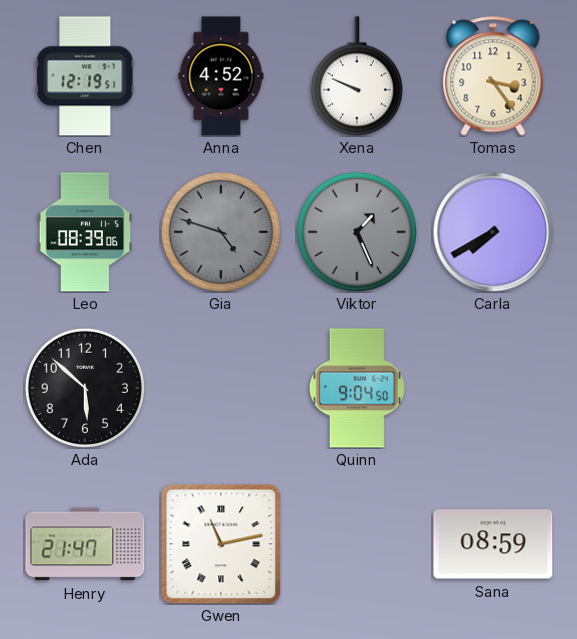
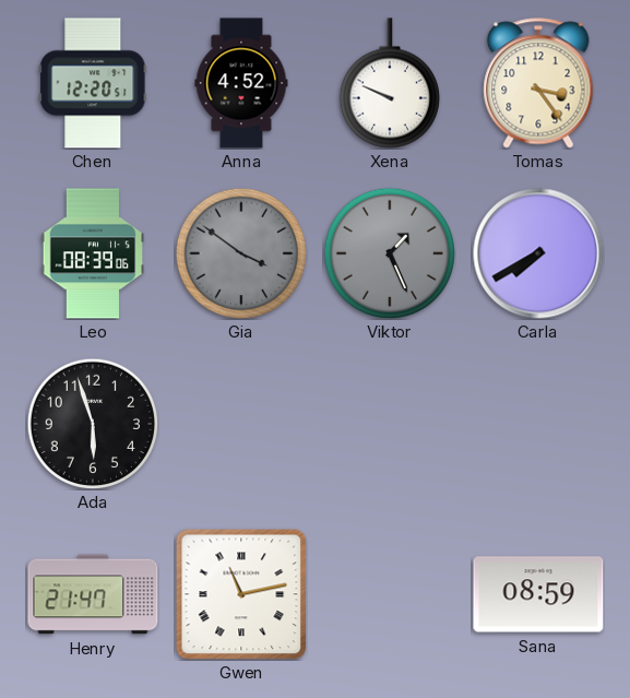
Chen: 12:19 -> 12:20 (93, 83)
Gia: 4:48 -> 3:51 (240, 252)
Ada: 5:52 -> 5:57 (92, 423)
Quinn: 9:04 -> none (357, 388)
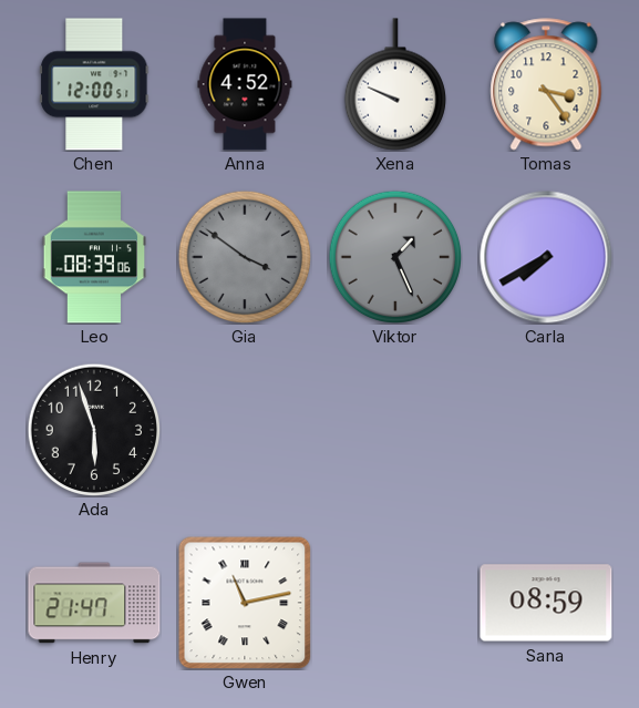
Chen: 12:20 -> 12:00 (94, 84)
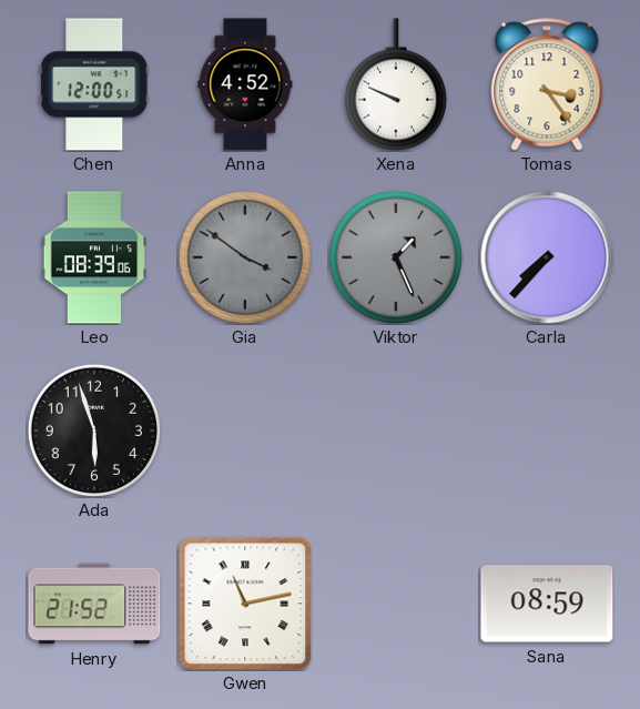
Carla: 7:40 -> 7:37 (547, 257)
Henry: 21:47 -> 21:52 (94, 604)
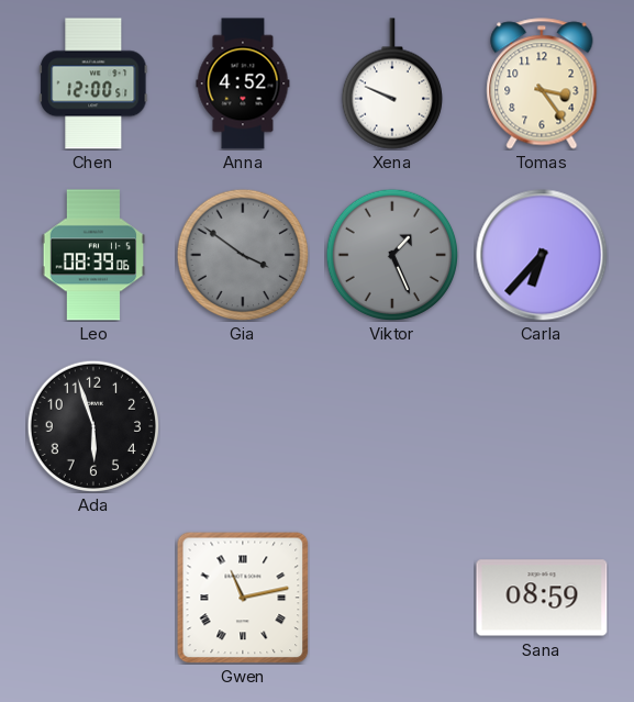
Carla: 7:37 -> 6:37 (542, 255)
Henry: 21:52 -> none (94, 604)
